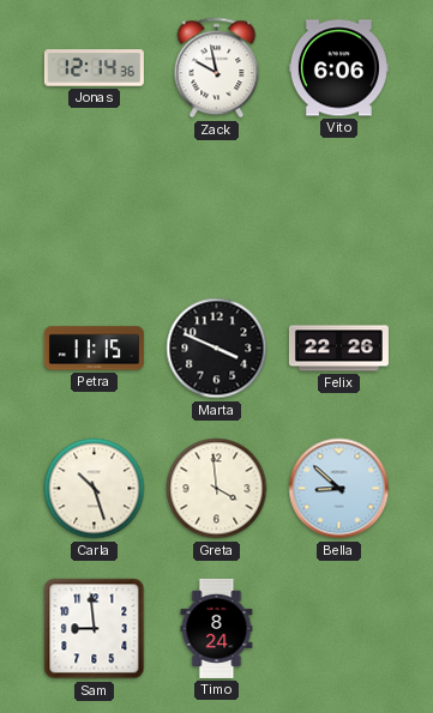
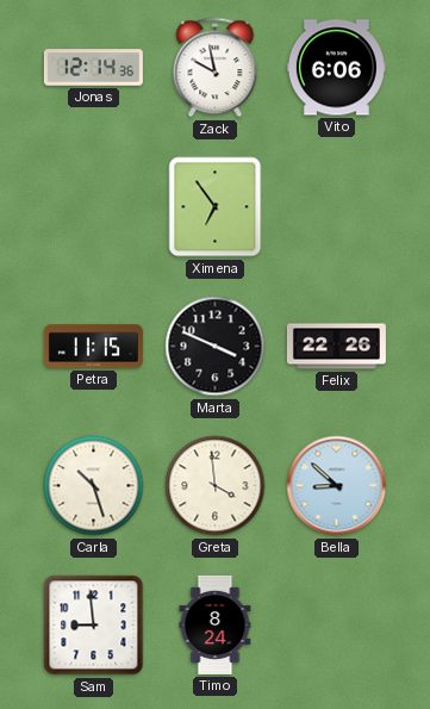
Ximena: none -> 6:54 (216, 207)
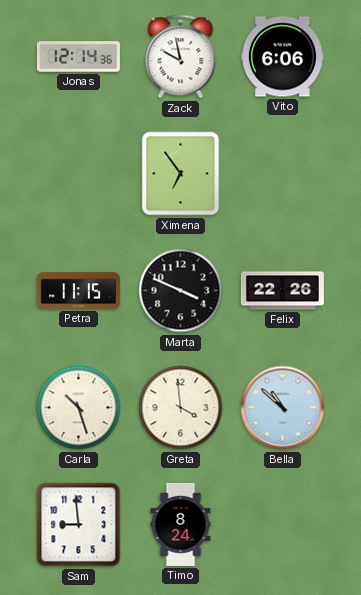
Bella: 8:52 -> 10:52 (283, 408)
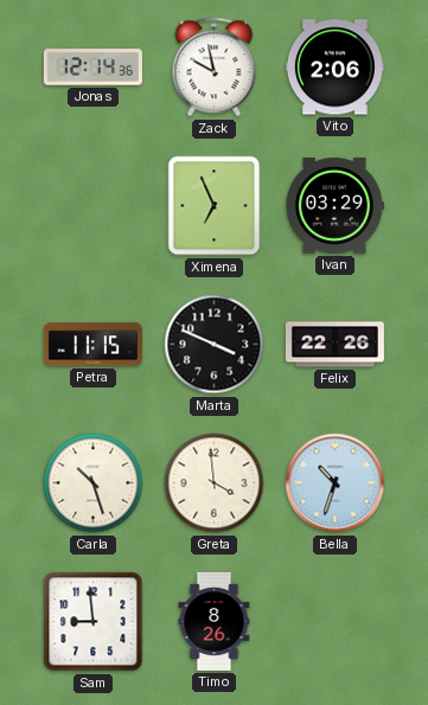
Vito: 6:06 -> 2:06 (334, 68)
Ximena: 6:54 -> 6:56 (215, 206)
Ivan: none -> 03:29 (334, 205)
Bella: 10:52 -> 10:33 (336, 483)
Timo: 8:24 -> 8:26 (215, 621)
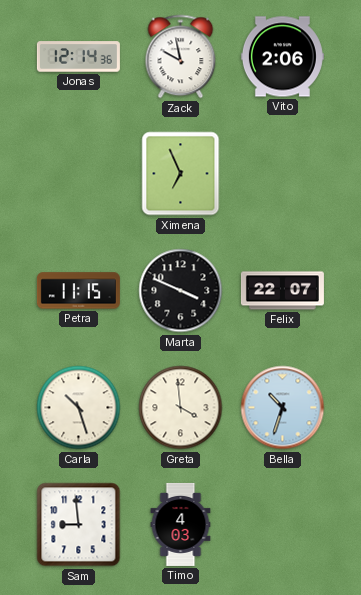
Ivan: 03:29 -> none (334, 205)
Felix: 22:26 -> 22:07 (282, 291)
Timo: 8:26 -> 4:03 (181, 524)
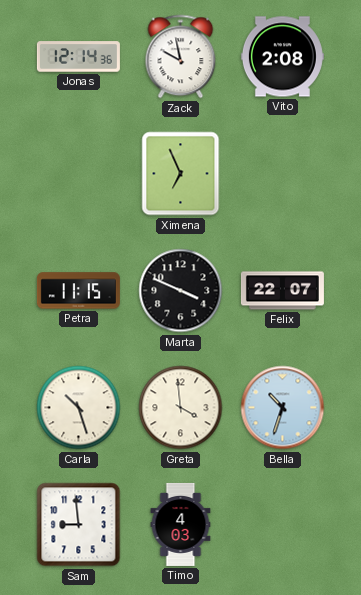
Vito: 2:06 -> 2:08 (282, 57)
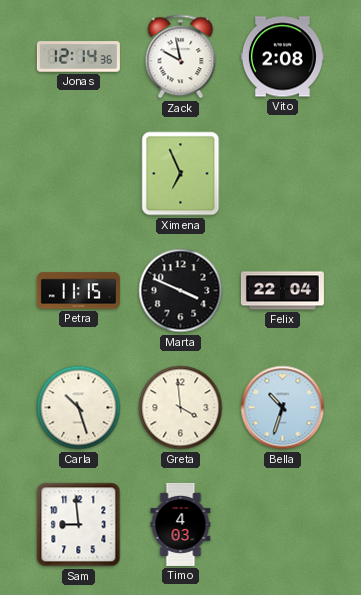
Felix: 22:07 -> 22:04 (282, 291)
